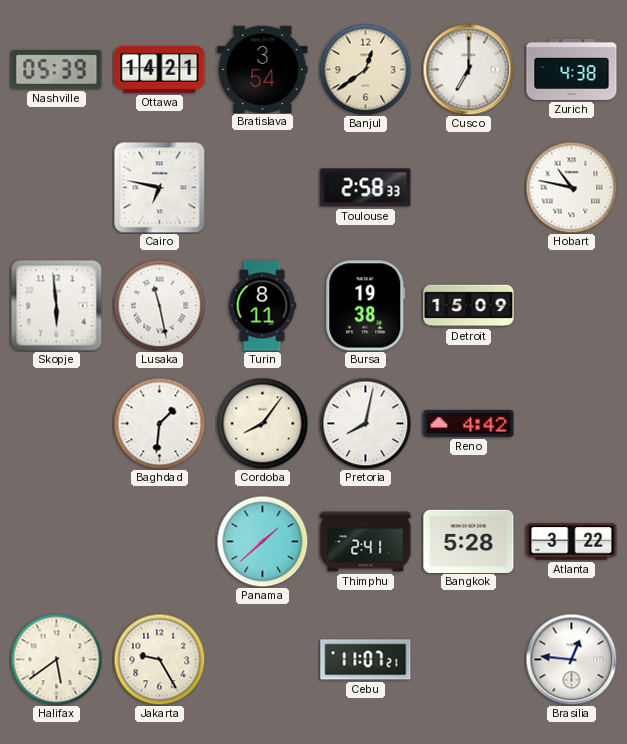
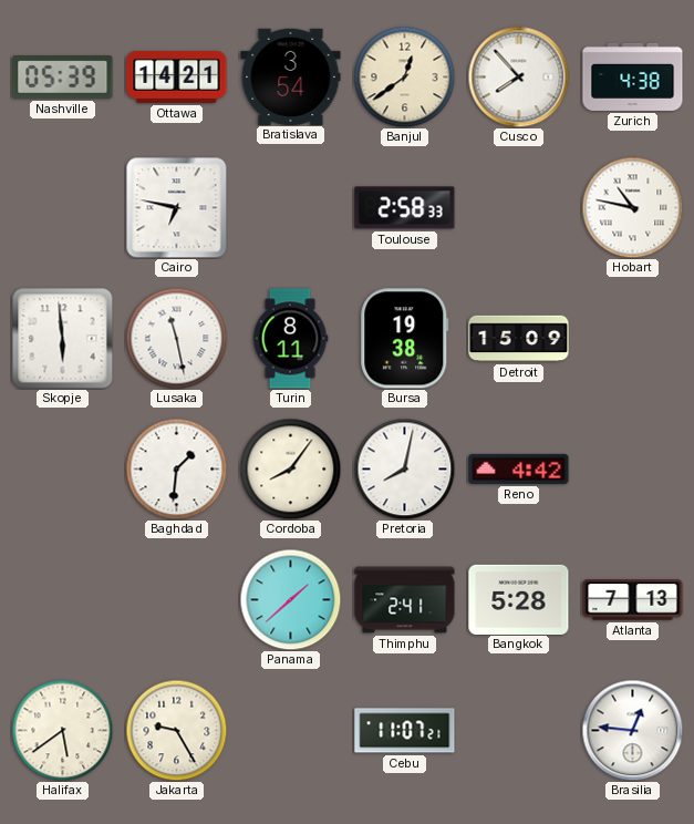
Cusco: 7:00 -> 7:53 (518, 76)
Atlanta: 3:22 -> 7:13 (633, 600)
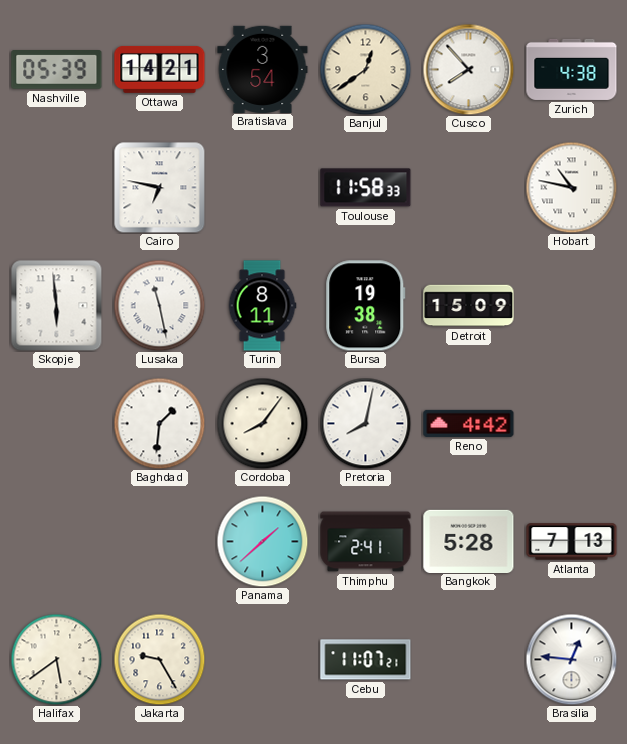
Toulouse: 2:58 -> 11:58 (366, 188)
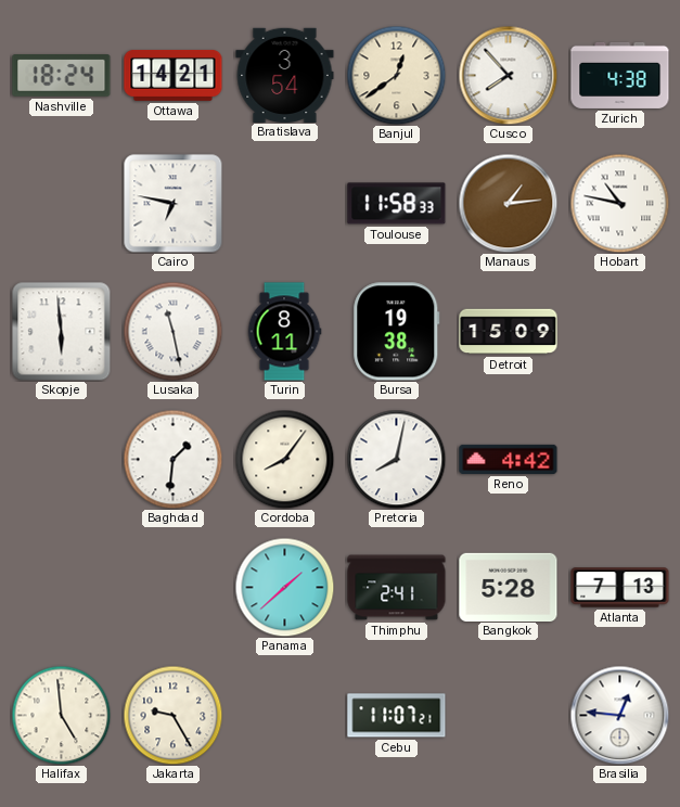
Nashville: 05:39 -> 18:24 (62, 76)
Manaus: none -> 1:14 (508, 203)
Halifax: 5:39 -> 4:59 (61, 715)
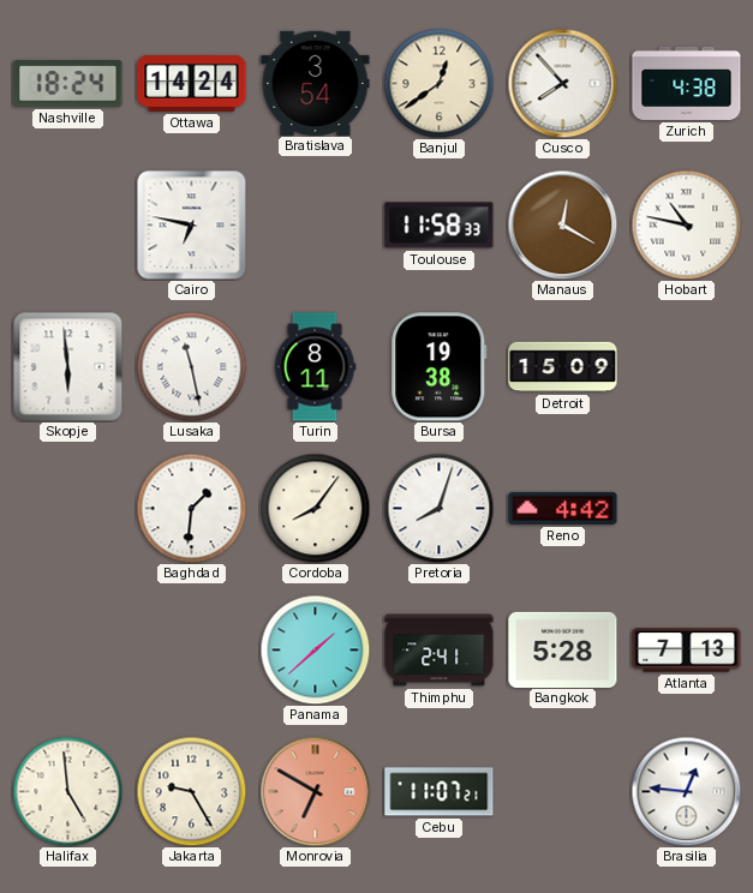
Ottawa: 14:21 -> 14:24 (192, 83)
Manaus: 1:14 -> 12:20 (562, 224)
Pretoria: 8:02 -> 8:03 (438, 508)
Monrovia: none -> 6:50 (315, 791)
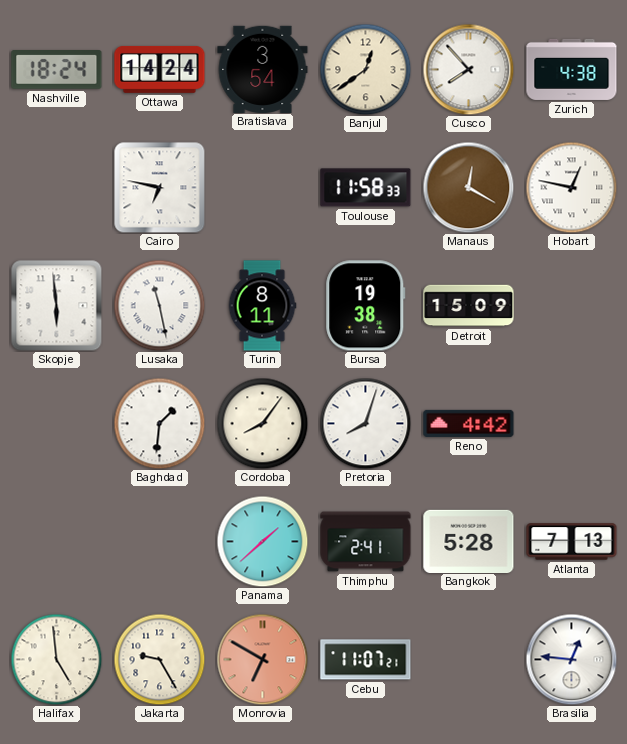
Hobart: 10:47 -> 12:47 (571, 187)
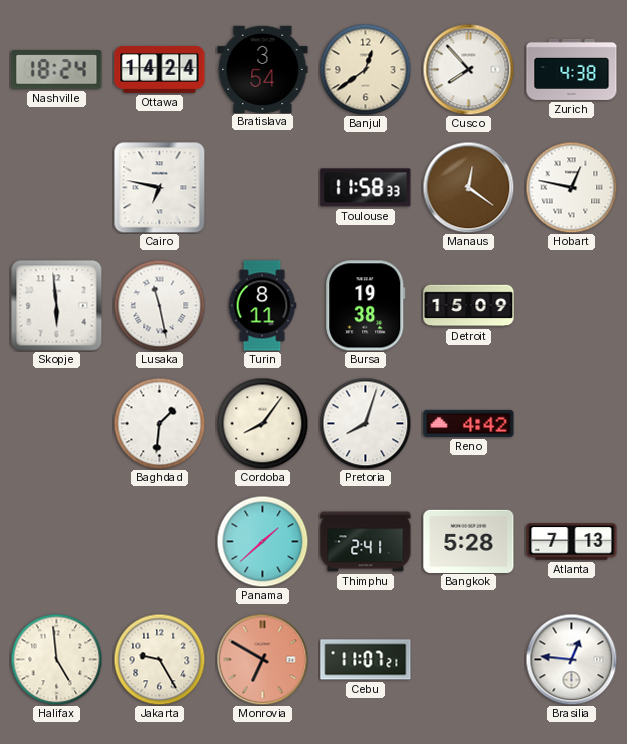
Manaus: 12:20 -> 12:21 (468, 187)
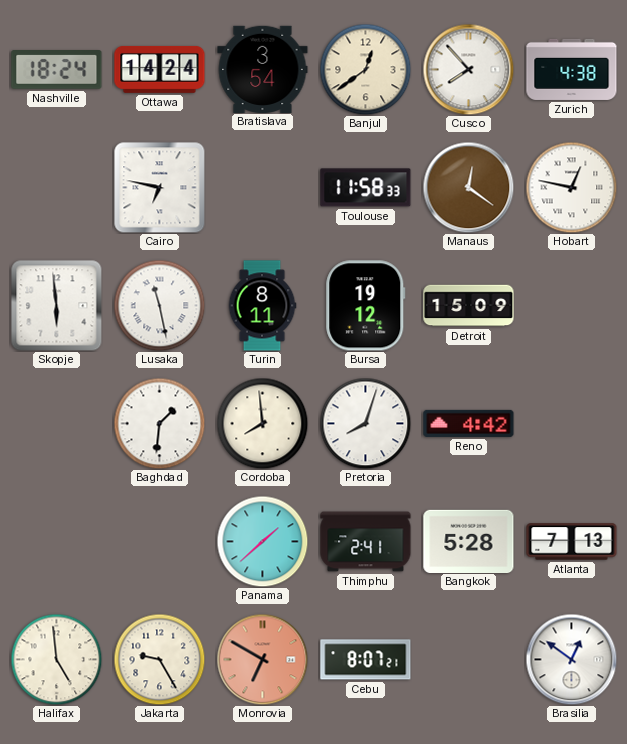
Bursa: 19:38 -> 19:12 (366, 306)
Cordoba: 8:06 -> 7:59 (262, 423)
Cebu: 11:07 -> 8:07 (366, 660)
Brasilia: 12:46 -> 12:51 (571, 659)
